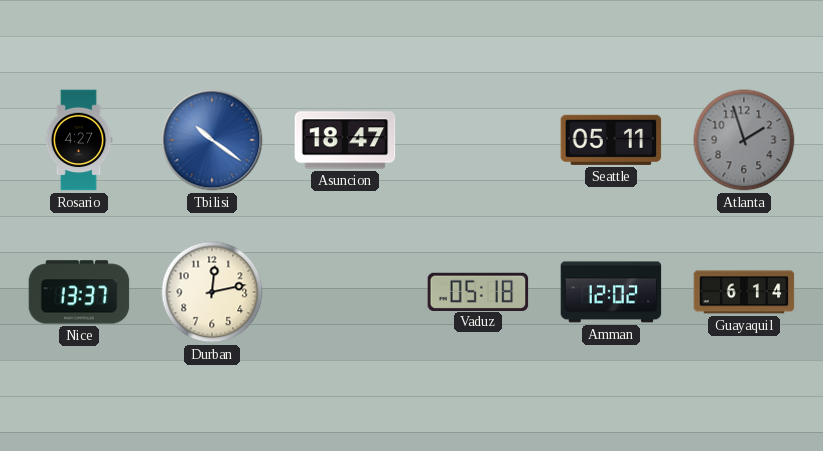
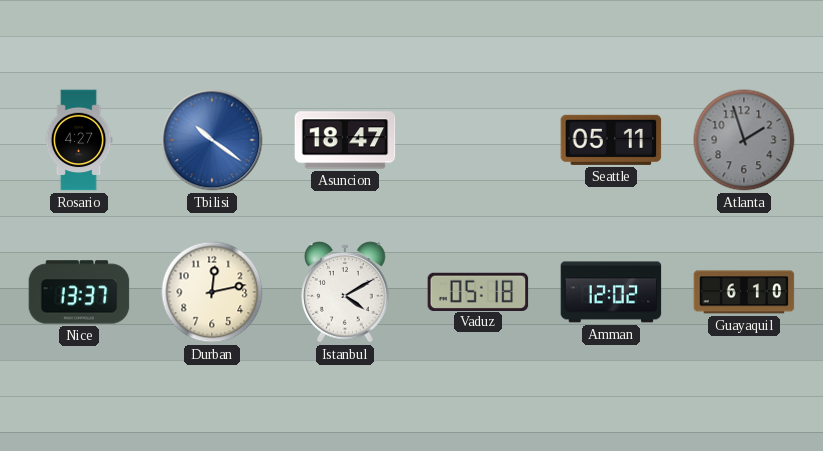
Istanbul: none -> 4:10 (345, 292)
Guayaquil: 6:14 -> 6:10 (744, 292)
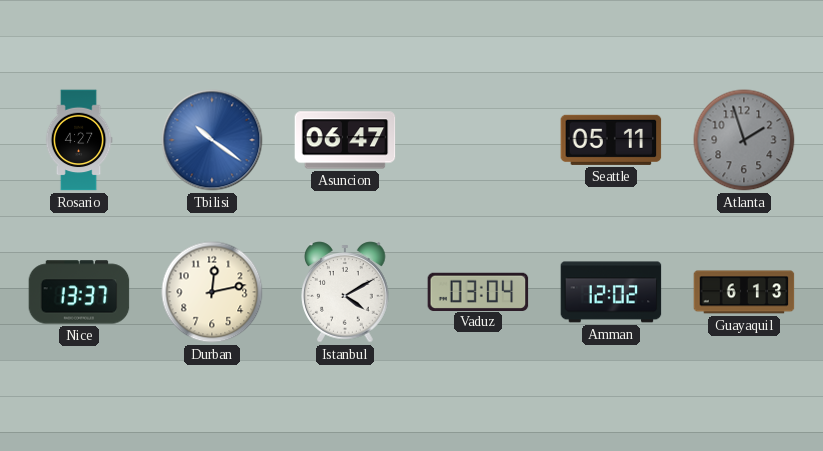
Asuncion: 18:47 -> 06:47 (345, 140)
Vaduz: 05:18 -> 03:04 (478, 291)
Guayaquil: 6:10 -> 6:13 (744, 292)
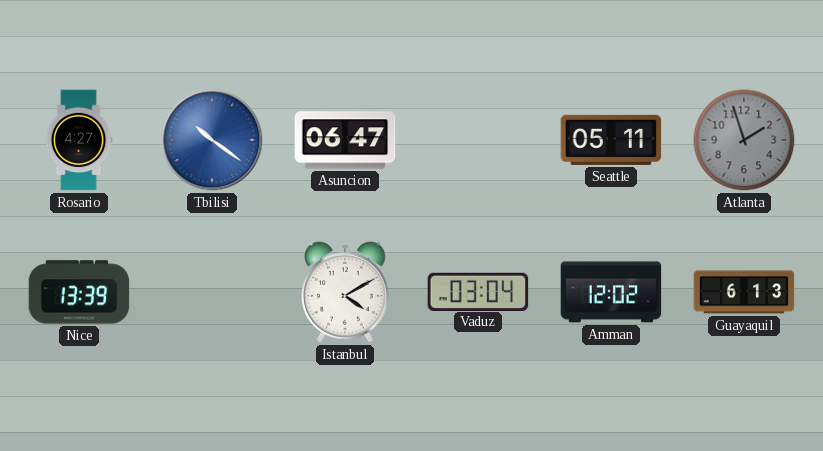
Nice: 13:37 -> 13:39 (79, 292)
Durban: 12:13 -> none (212, 292)
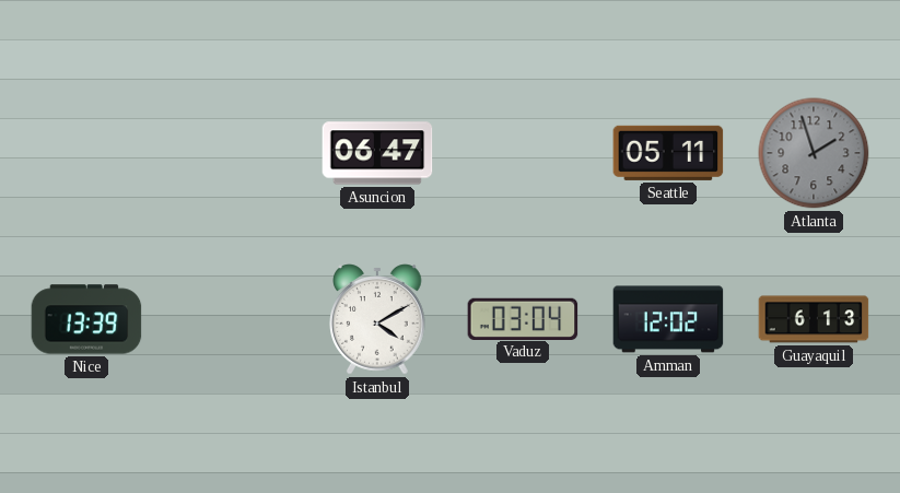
Rosario: 4:27 -> none (79, 140)
Tbilisi: 10:21 -> none (212, 140)
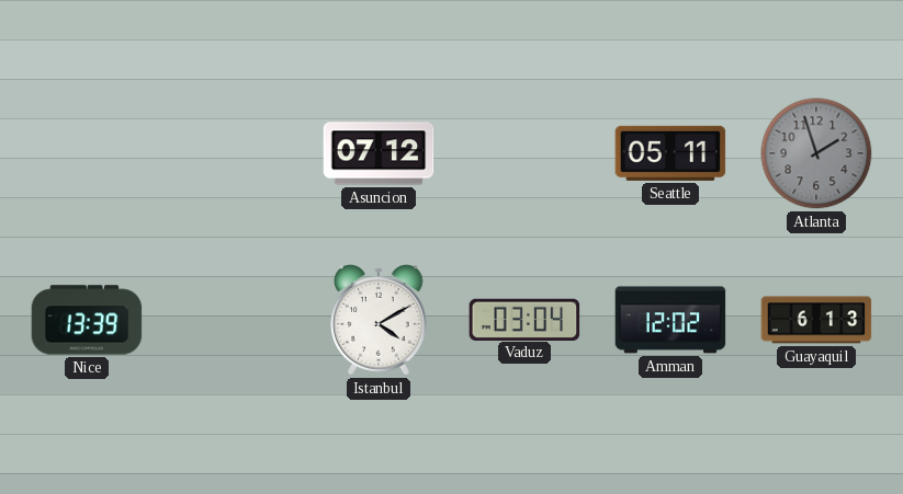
Asuncion: 06:47 -> 07:12 (379, 153)
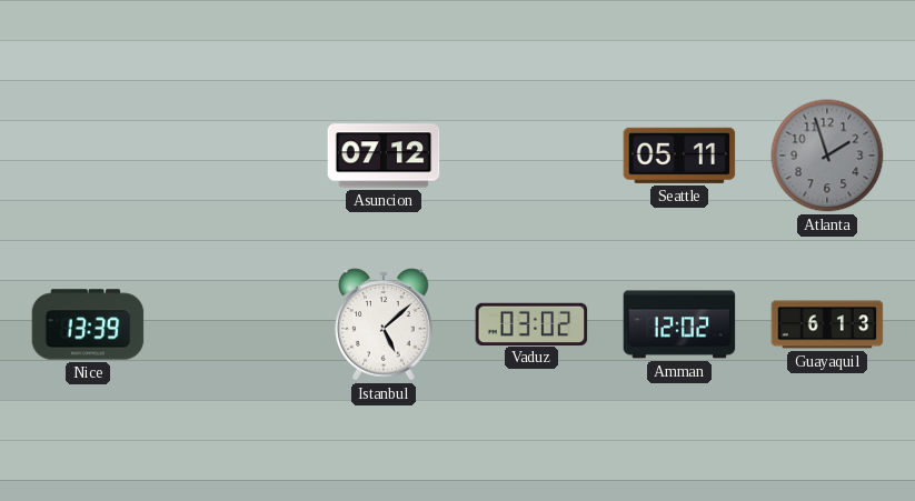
Istanbul: 4:10 -> 5:08 (384, 324)
Vaduz: 03:04 -> 03:02 (531, 323)
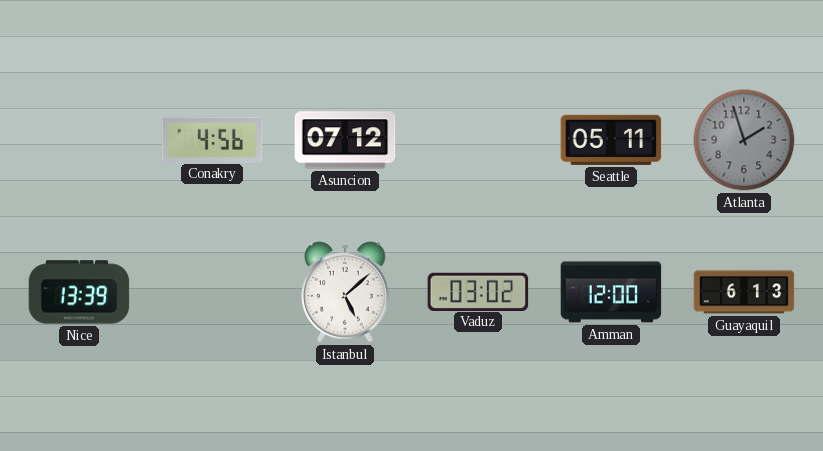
Conakry: none -> 4:56 (212, 139)
Amman: 12:02 -> 12:00 (611, 292)
